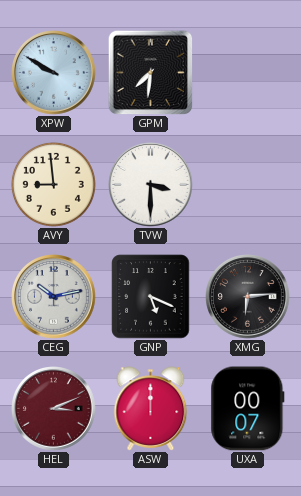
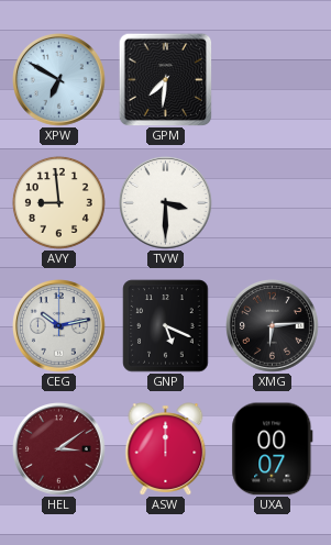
XPW: 9:50 -> 6:50 (59, 80)
HEL: 3:11 -> 3:09 (59, 449)
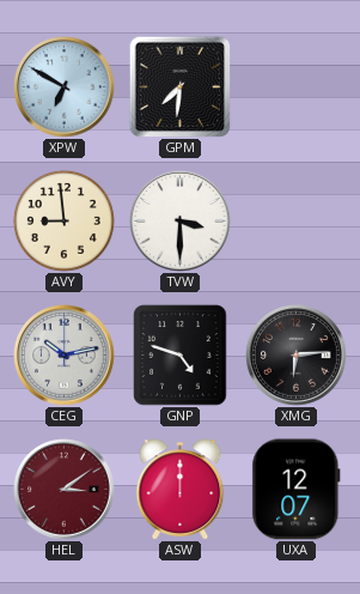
GNP: 5:19 -> 4:48 (181, 356)
UXA: 00:07 -> 12:07 (297, 490)
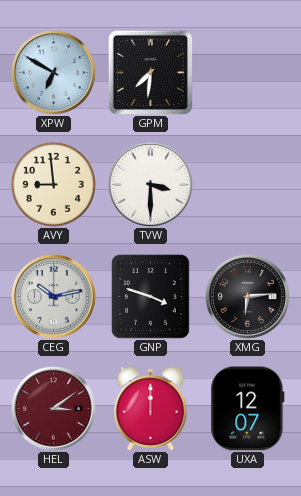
GNP: 4:48 -> 3:48 (151, 297)
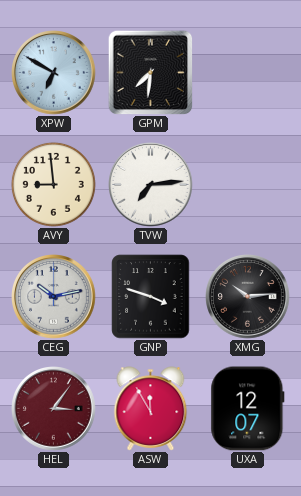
TVW: 3:30 -> 7:14 (151, 185)
XMG: 6:14 -> 10:14 (248, 297)
HEL: 3:09 -> 3:06 (54, 409)
ASW: 12:00 -> 11:55 (151, 409)
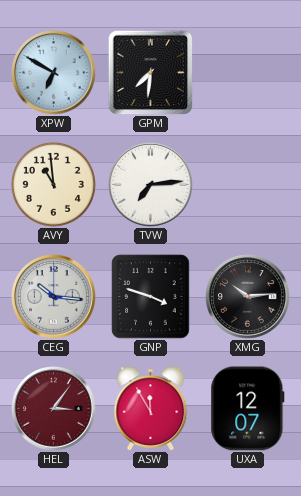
AVY: 8:59 -> 10:59 (53, 184)
CEG: 10:13 -> 10:16 (54, 297)
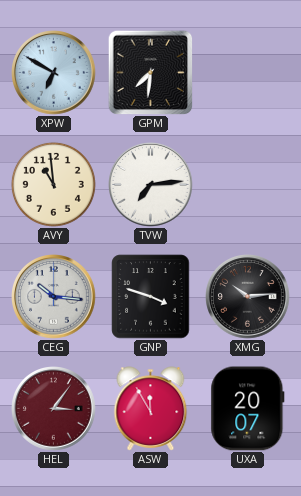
UXA: 12:07 -> 20:07 (248, 409)
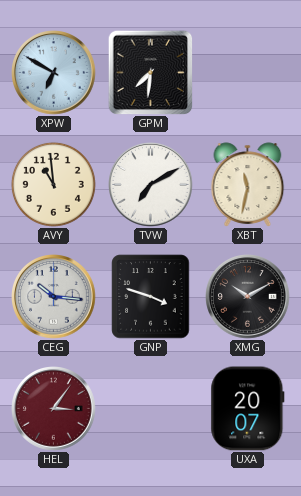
TVW: 7:14 -> 7:10 (151, 185)
XBT: none -> 11:32 (248, 185)
XMG: 10:14 -> 10:10 (248, 297)
ASW: 11:55 -> none (151, 409)
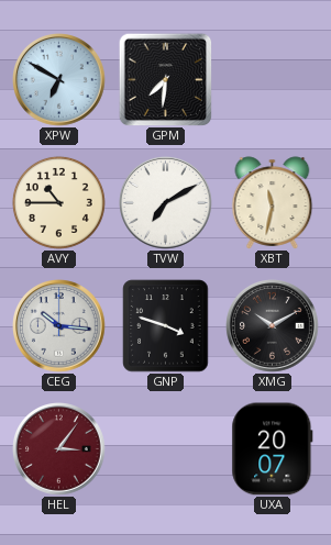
AVY: 10:59 -> 10:45 (58, 202)
